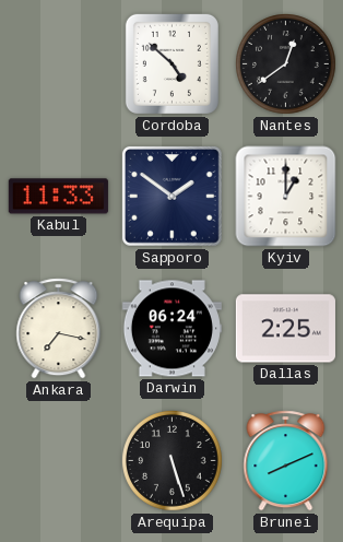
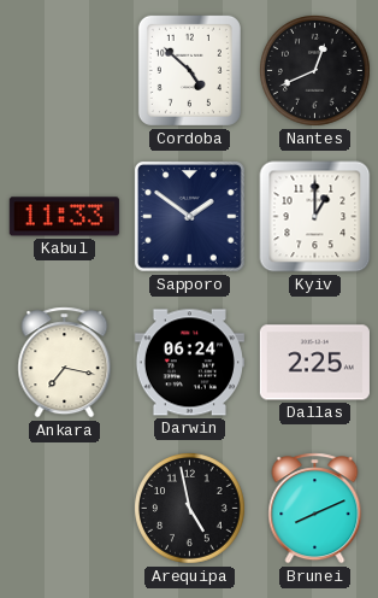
Nantes: 12:39 -> 12:41 (315, 71)
Arequipa: 5:27 -> 4:58 (190, 509)
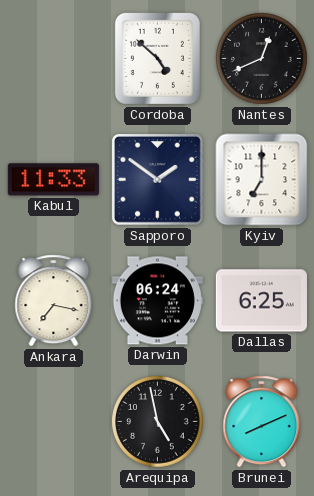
Kyiv: 1:00 -> 7:00 (262, 180)
Dallas: 2:25 -> 6:25 (261, 301)
